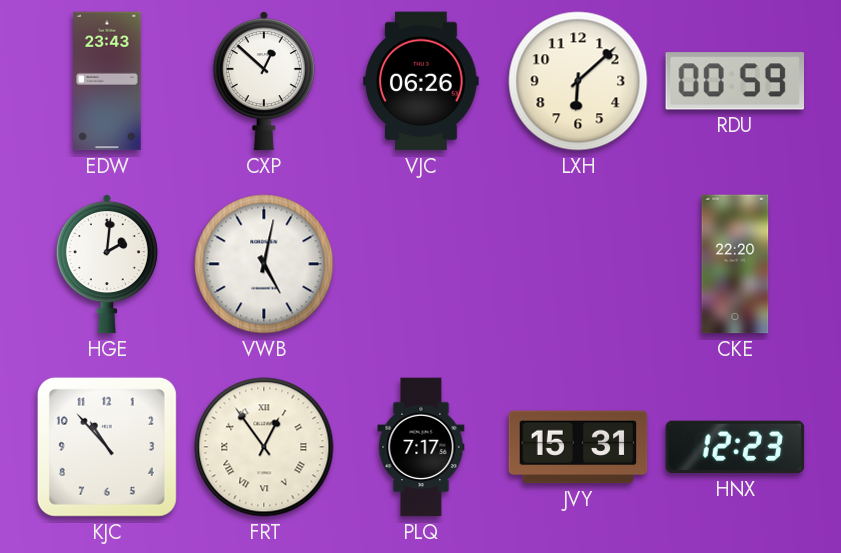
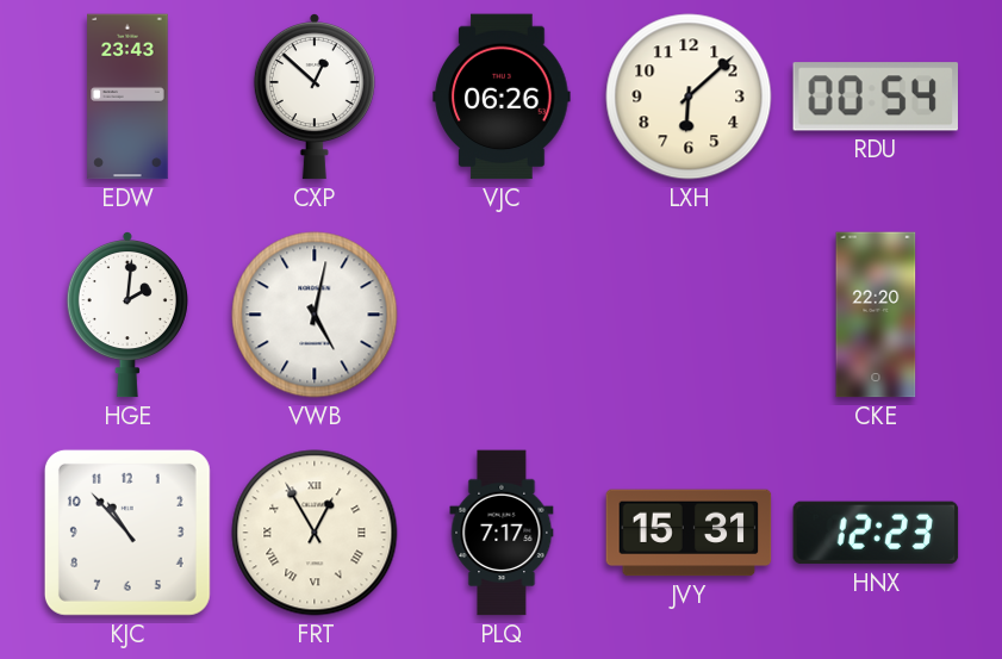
RDU: 00:59 -> 00:54 (876, 97)
FRT: 12:54 -> 12:55 (315, 533)
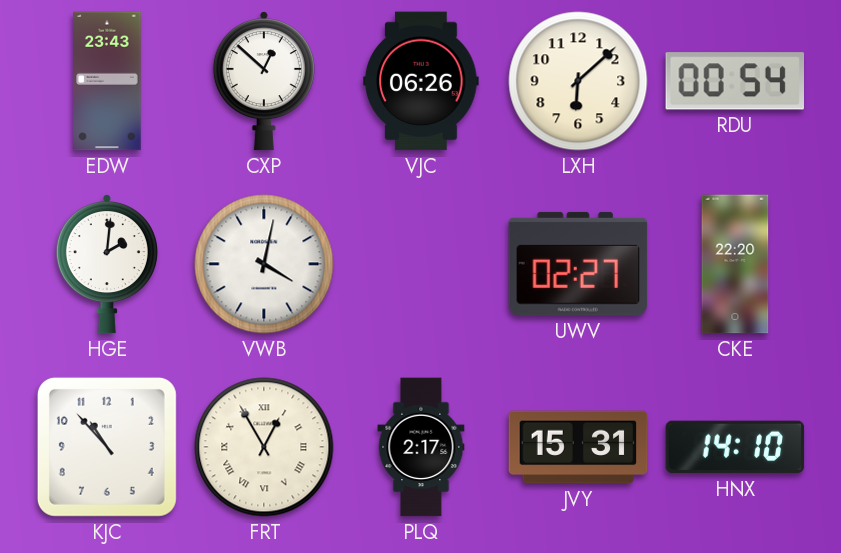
VWB: 5:02 -> 4:02 (264, 264)
UWV: none -> 02:27 (578, 264)
PLQ: 7:17 -> 2:17 (421, 447)
HNX: 12:23 -> 14:10 (735, 447)
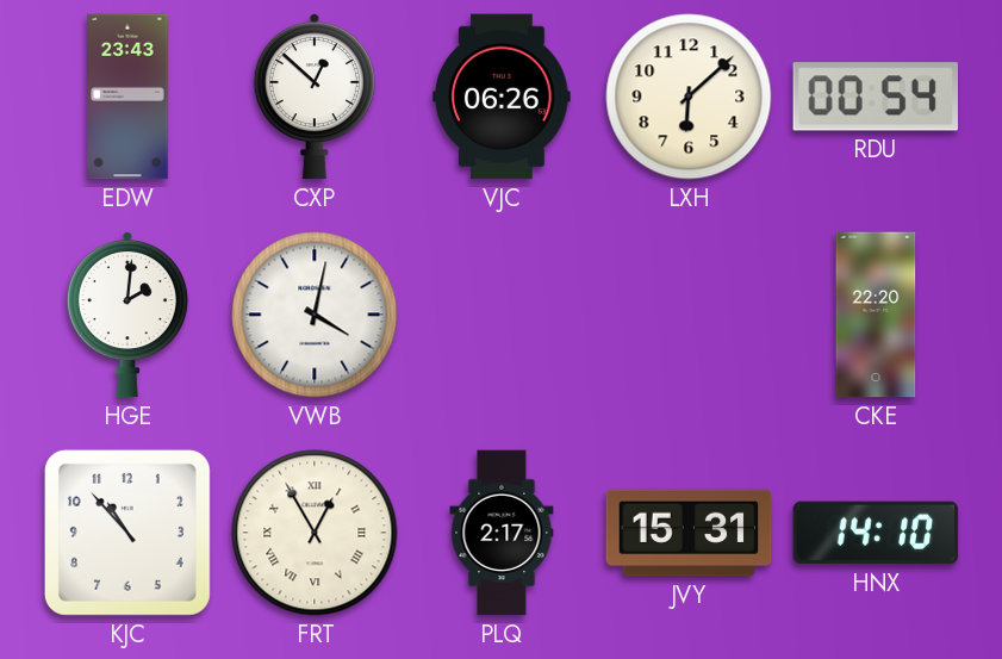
UWV: 02:27 -> none (578, 264)
